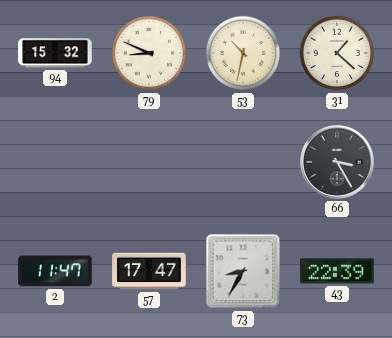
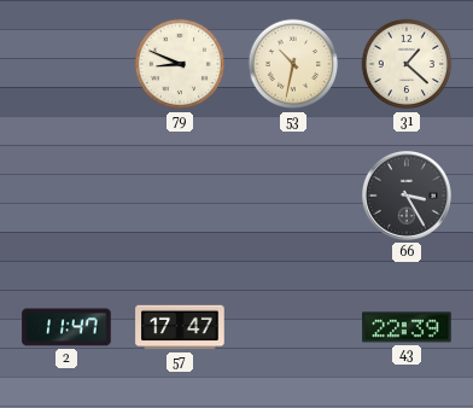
94: 15:32 -> none (55, 53)
73: 8:35 -> none (243, 271)
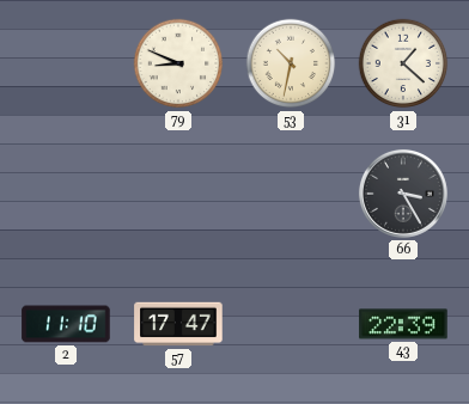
2: 11:47 -> 11:10 (66, 324)
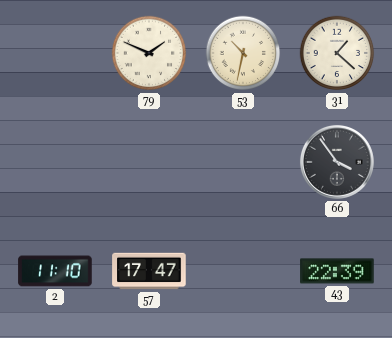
79: 8:49 -> 1:49 (149, 53)
66: 3:25 -> 3:54 (337, 162)
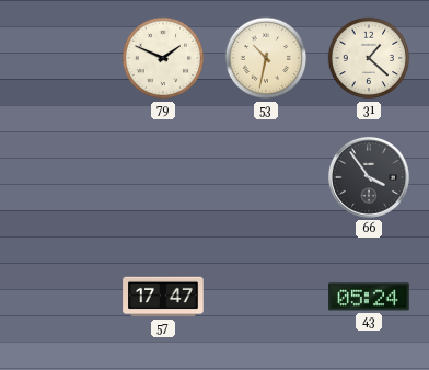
2: 11:10 -> none (55, 271)
43: 22:39 -> 05:24 (369, 297)
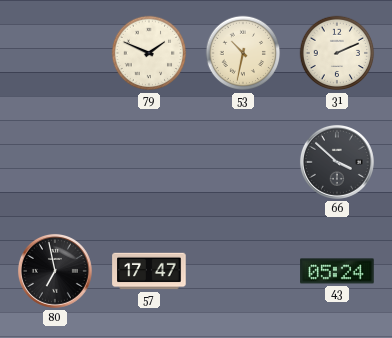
31: 1:22 -> 2:11 (337, 53)
66: 3:54 -> 3:52 (337, 162)
80: none -> 6:58 (55, 271)
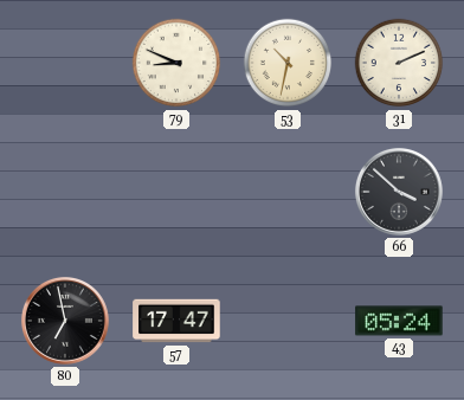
79: 1:49 -> 8:49 (176, 63)
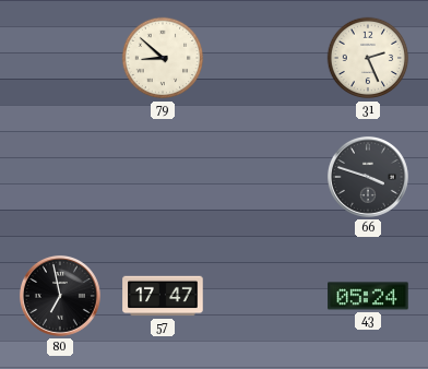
79: 8:49 -> 8:52 (163, 58)
53: 10:32 -> none (288, 63)
31: 2:11 -> 2:26 (368, 58)
66: 3:52 -> 3:48 (368, 177)
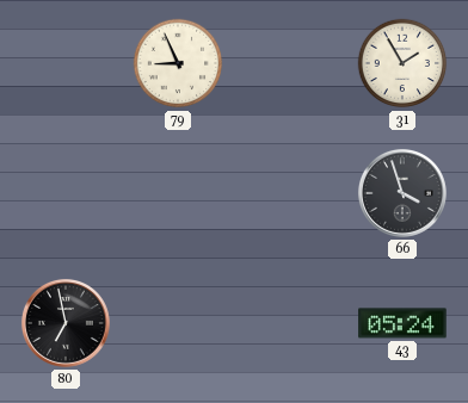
79: 8:52 -> 8:56 (178, 63)
31: 2:26 -> 1:55 (402, 63)
66: 3:48 -> 3:57 (402, 193)
57: 17:47 -> none (163, 296)
